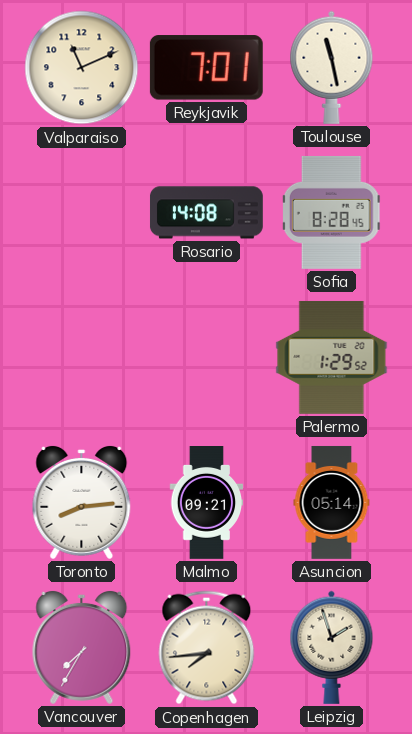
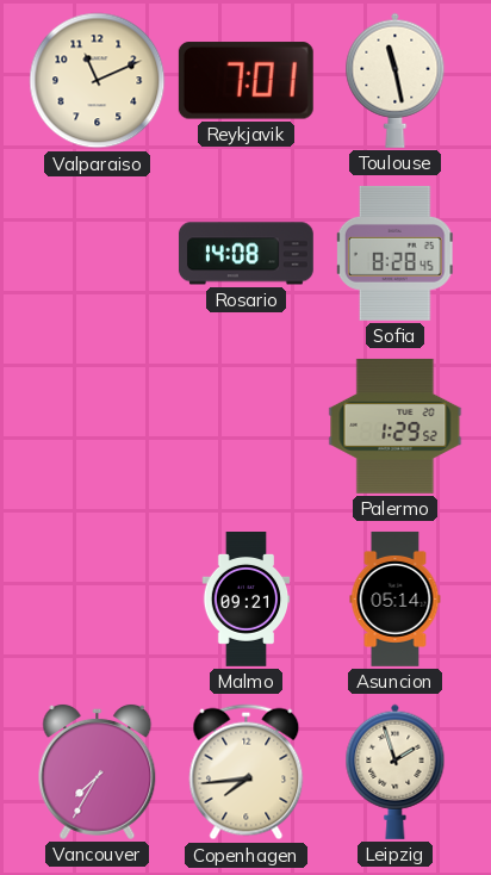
Toronto: 8:14 -> none (82, 502)
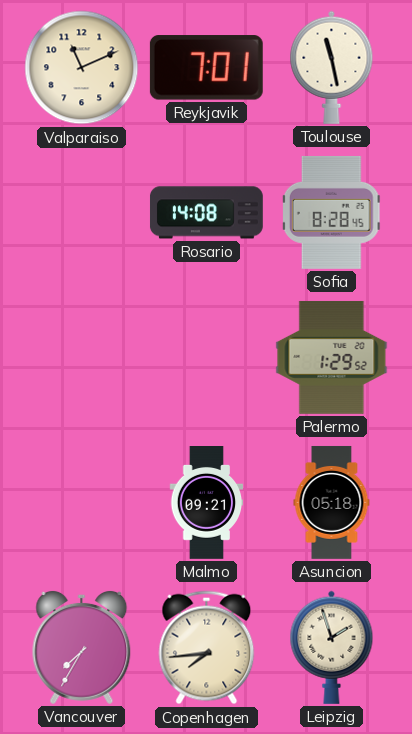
Asuncion: 05:14 -> 05:18 (332, 503)
